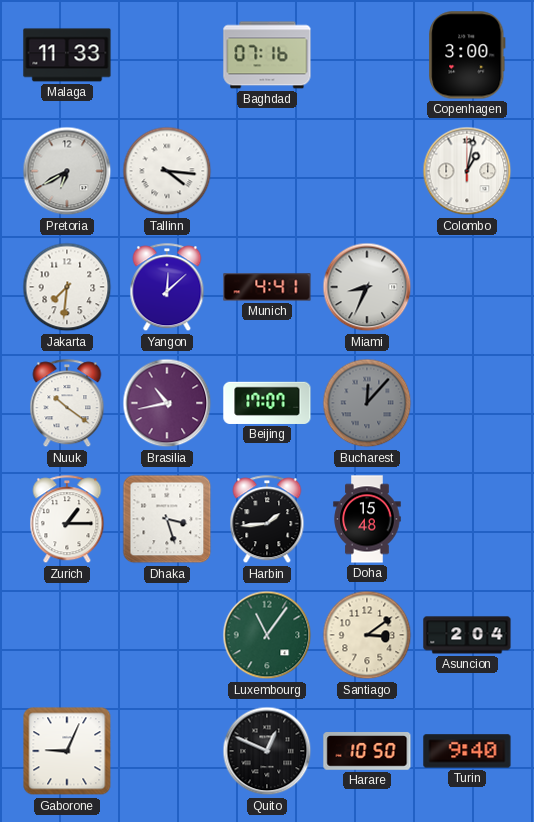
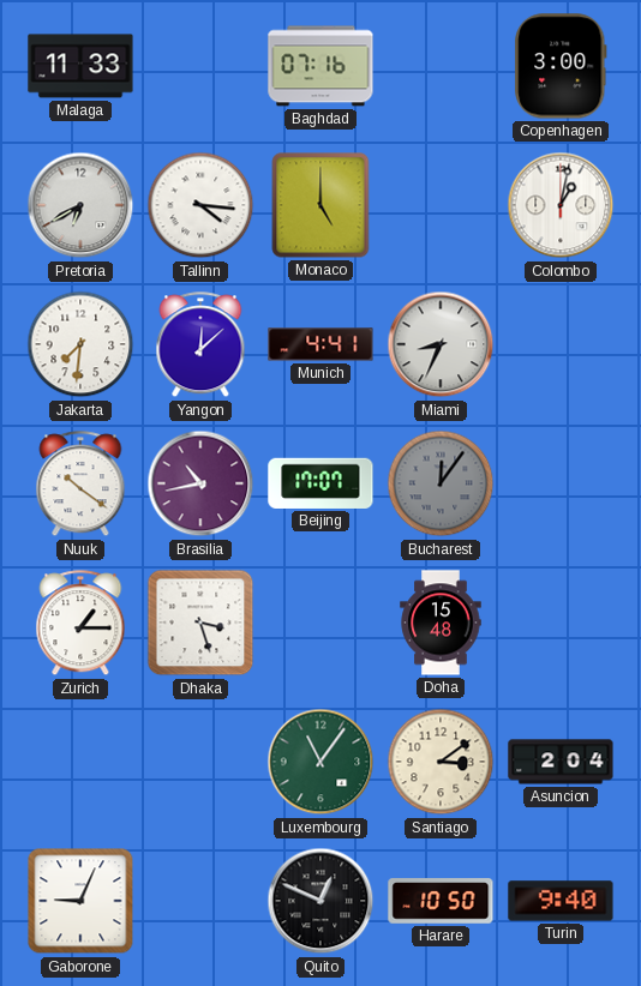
Monaco: none -> 5:00 (320, 205)
Bucharest: 12:07 -> 12:06 (441, 483)
Harbin: 1:44 -> none (267, 520)
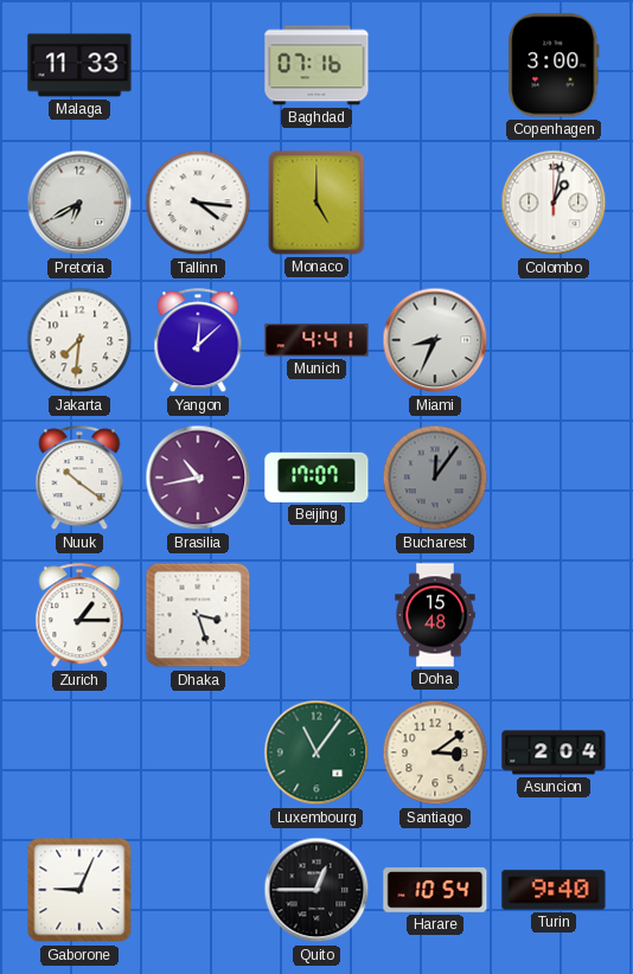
Quito: 12:49 -> 12:45 (316, 890)
Harare: 10:50 -> 10:54 (435, 890)
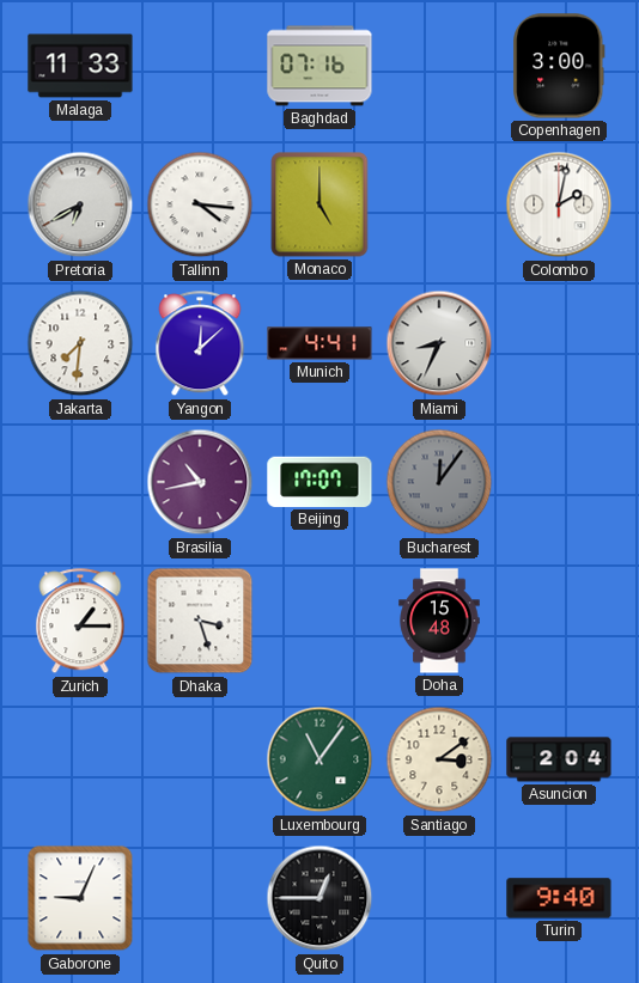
Colombo: 1:02 -> 2:02 (559, 204)
Nuuk: 10:21 -> none (79, 479)
Harare: 10:54 -> none (435, 890)
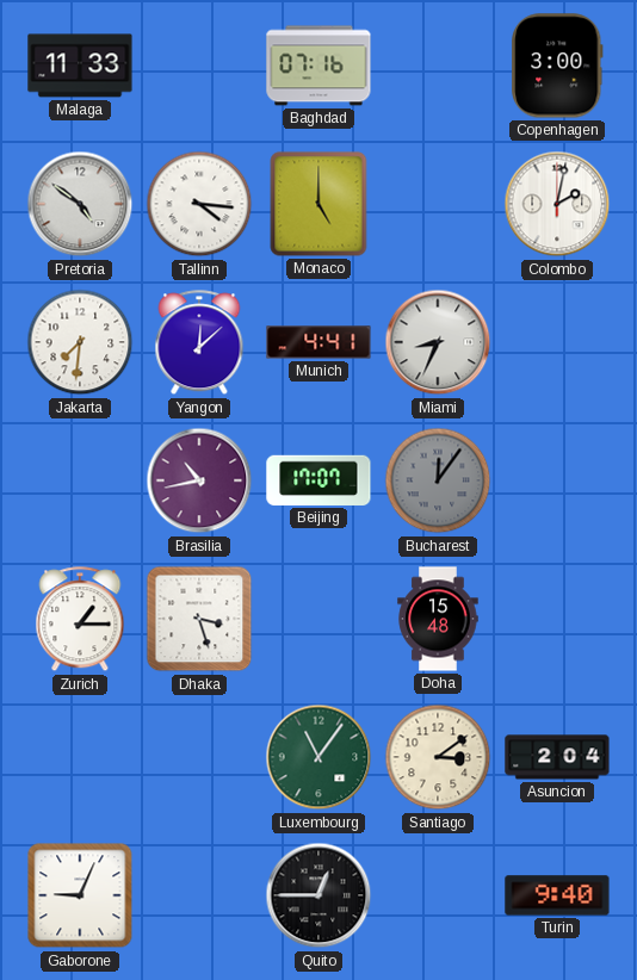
Pretoria: 6:40 -> 4:51 (80, 204)
